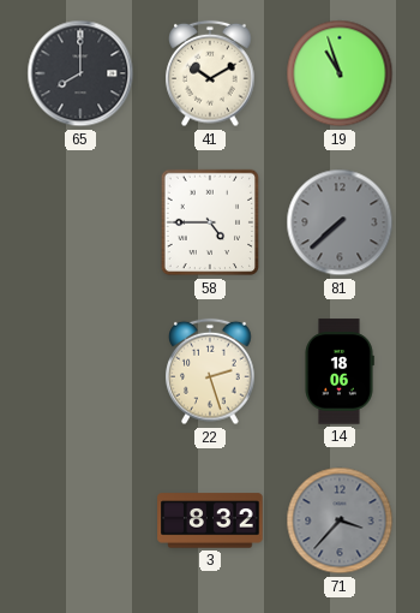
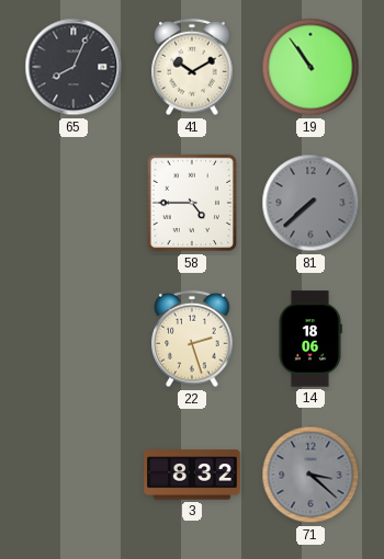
65: 8:00 -> 8:04 (74, 67)
19: 10:57 -> 10:54 (310, 67)
71: 3:37 -> 3:22 (310, 475)
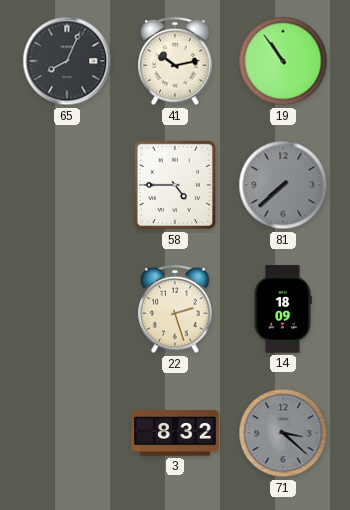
41: 10:10 -> 10:13 (175, 61)
14: 18:06 -> 18:09 (283, 309)
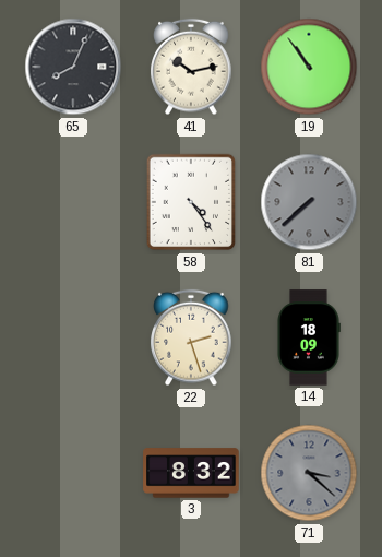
58: 4:45 -> 4:24 (191, 202)
